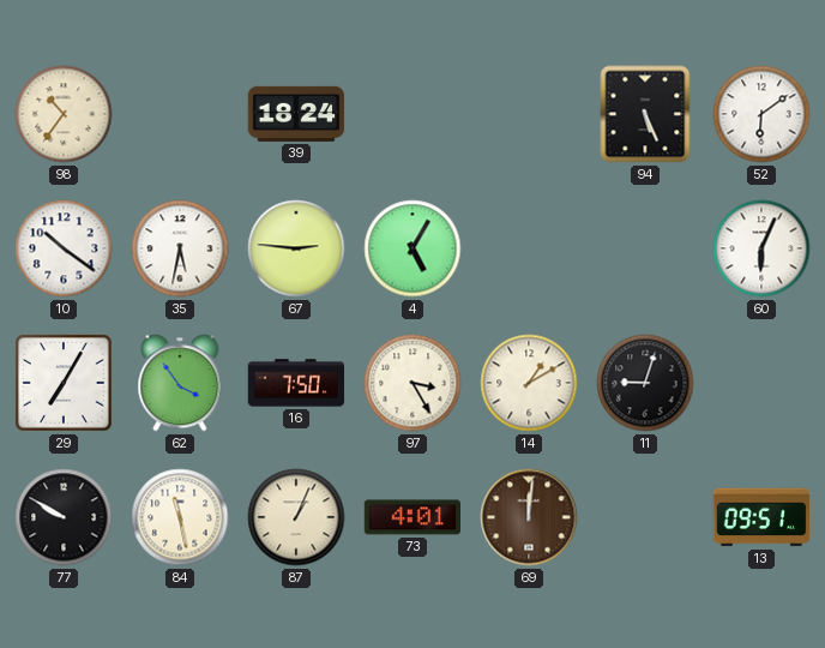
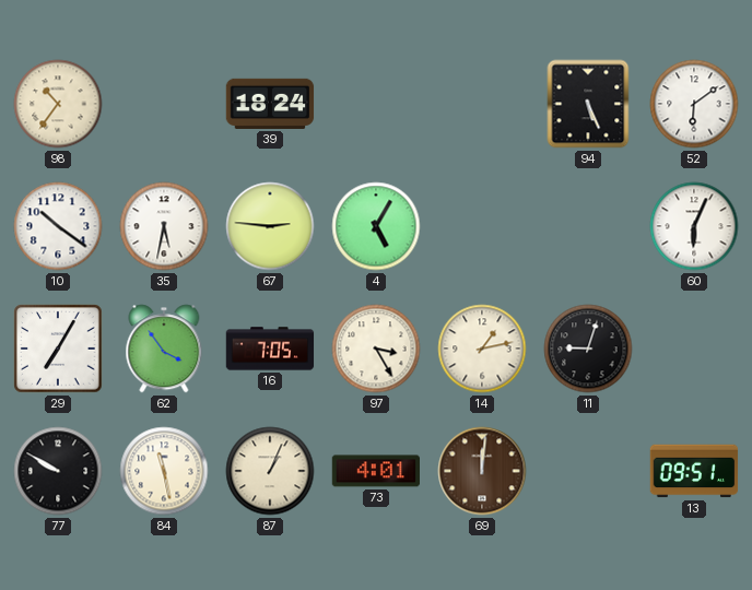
16: 7:50 -> 7:05 (270, 349)
14: 1:10 -> 1:13 (482, 349)
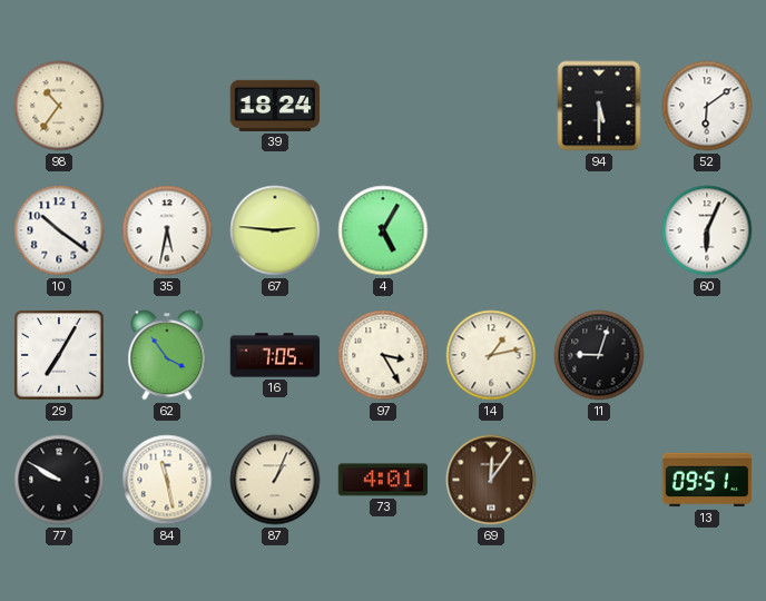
94: 5:26 -> 5:30 (599, 106)
69: 12:01 -> 12:06 (491, 480)
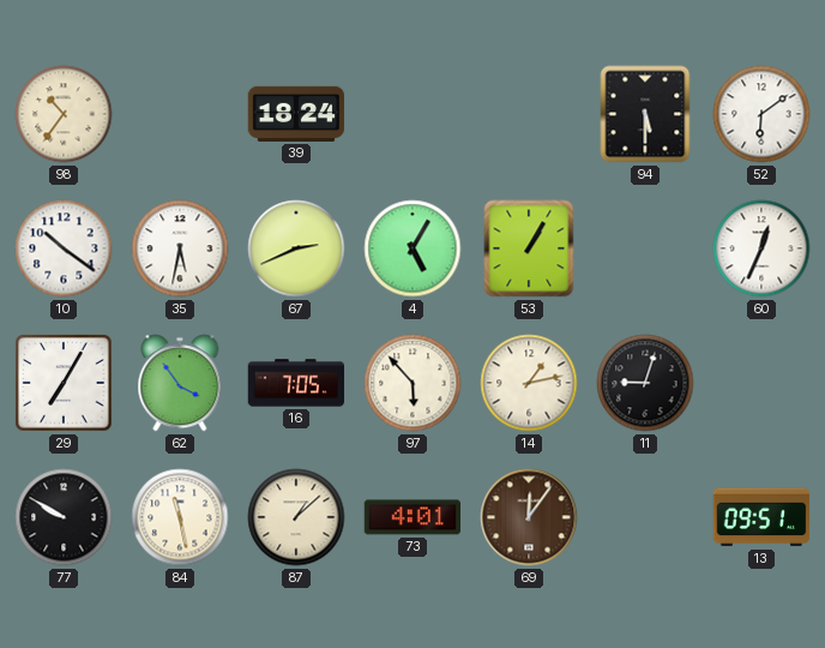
67: 2:46 -> 2:41 (296, 248)
53: none -> 1:05 (529, 248)
60: 6:04 -> 12:34 (761, 248)
97: 3:25 -> 5:53 (412, 383)
87: 1:04 -> 1:08 (296, 517)
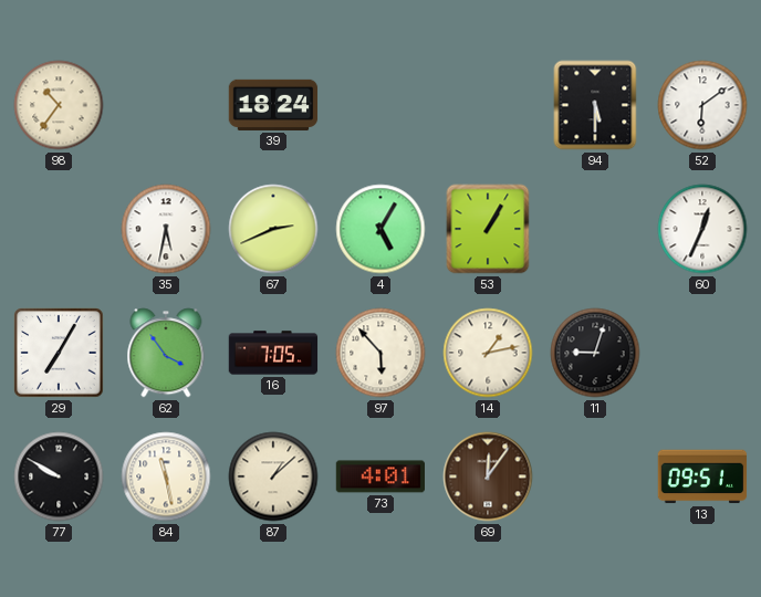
10: 10:21 -> none (64, 248)
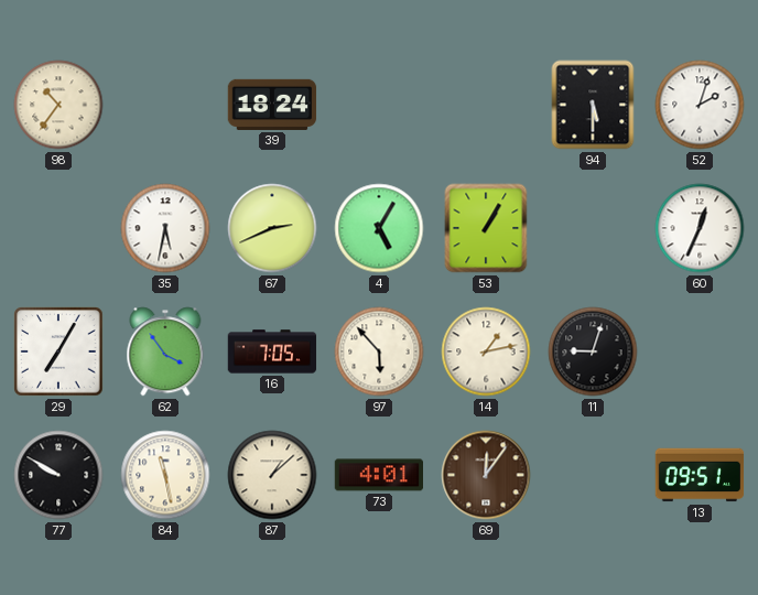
52: 6:09 -> 2:03 (700, 105)
